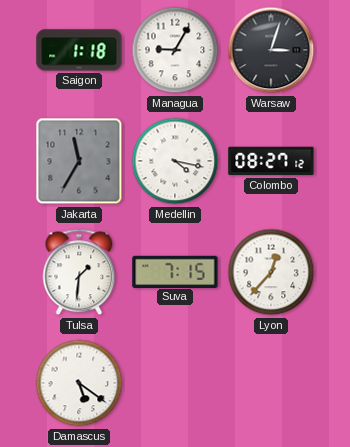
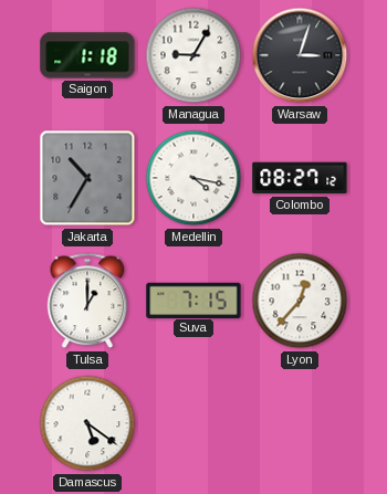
Jakarta: 11:35 -> 10:35 (87, 178)
Tulsa: 1:31 -> 1:00 (87, 301)
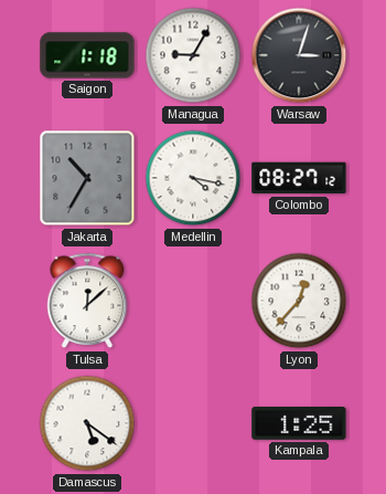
Tulsa: 1:00 -> 12:08 (87, 301)
Suva: 7:15 -> none (193, 299)
Kampala: none -> 1:25 (299, 424)
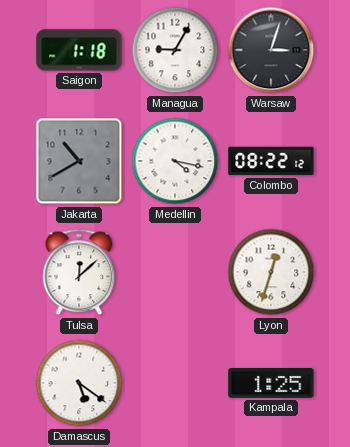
Jakarta: 10:35 -> 10:40 (79, 161)
Colombo: 08:27 -> 08:22 (271, 161)
Lyon: 12:37 -> 12:33 (271, 272)
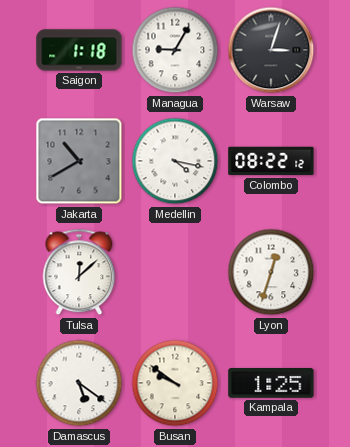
Busan: none -> 9:51 (175, 383)
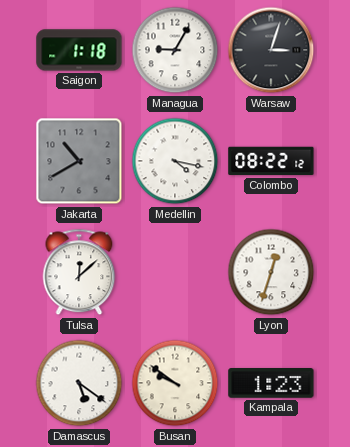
Kampala: 1:25 -> 1:23 (271, 384)
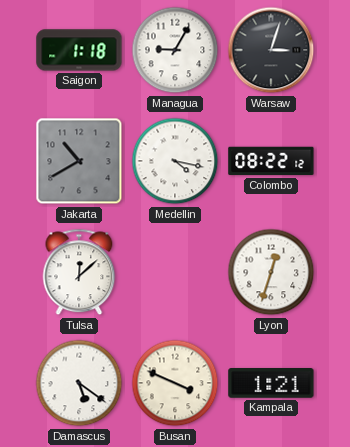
Busan: 9:51 -> 3:49 (175, 383)
Kampala: 1:23 -> 1:21 (271, 384)
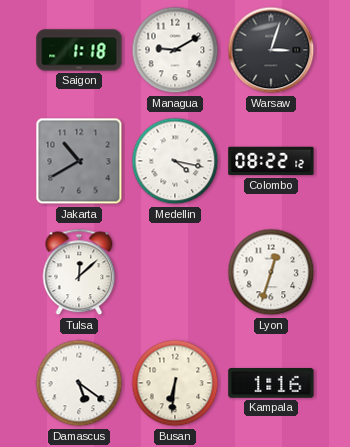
Managua: 9:05 -> 9:10 (175, 50)
Busan: 3:49 -> 6:31 (175, 383)
Kampala: 1:21 -> 1:16 (271, 384)
